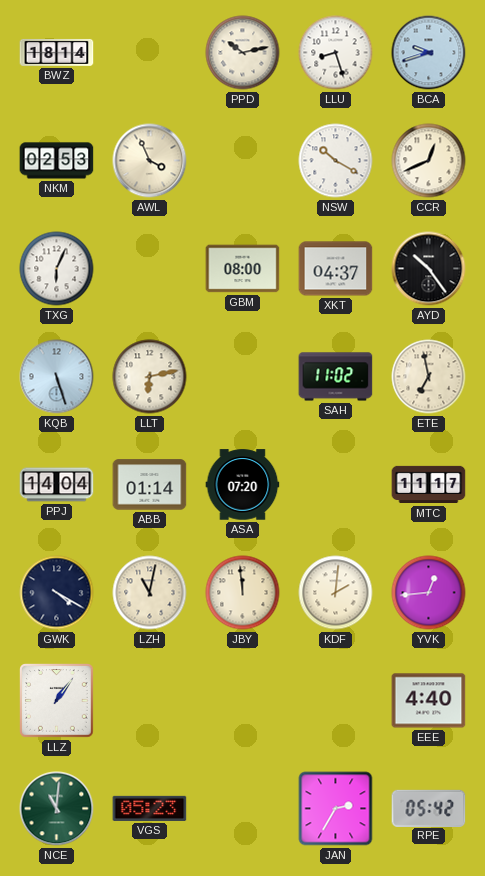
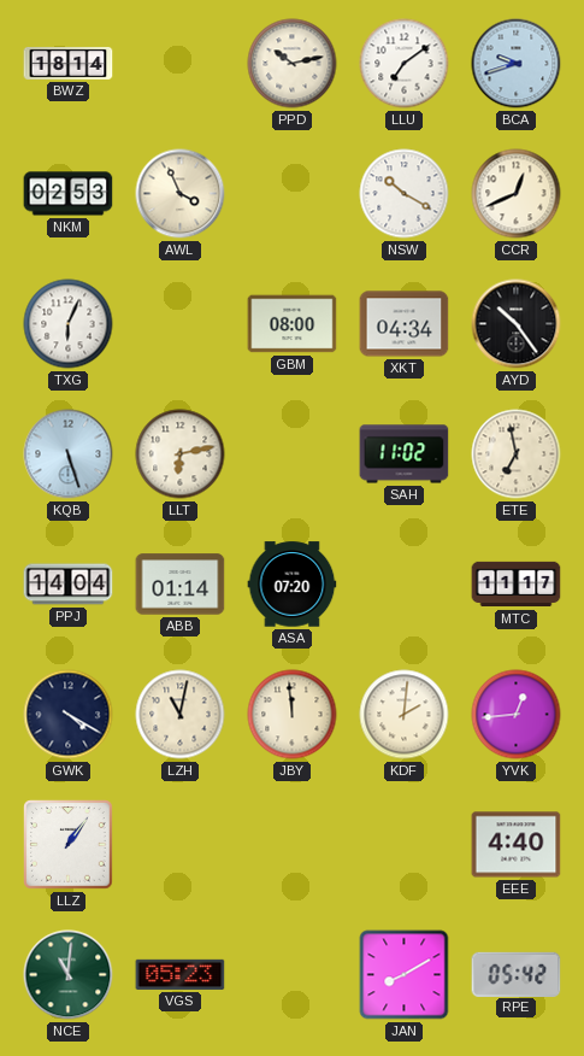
LLU: 8:27 -> 7:09 (405, 64)
XKT: 04:37 -> 04:34 (405, 324)
JAN: 2:35 -> 8:10 (405, 975)
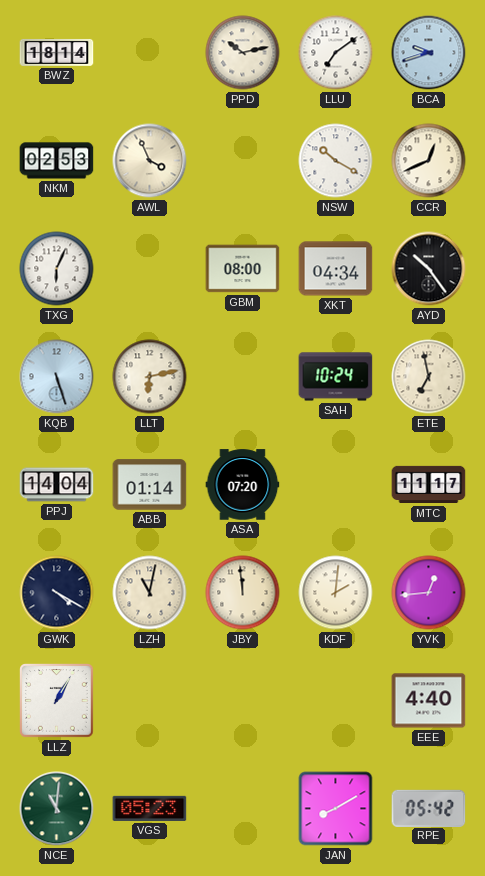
SAH: 11:02 -> 10:24 (336, 377)
LLZ: 1:06 -> 1:05 (57, 701)
